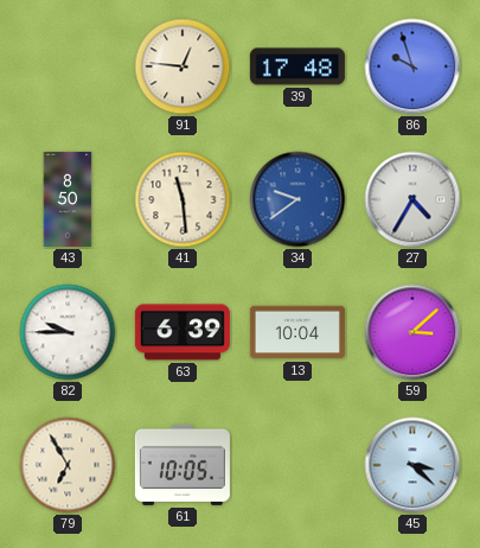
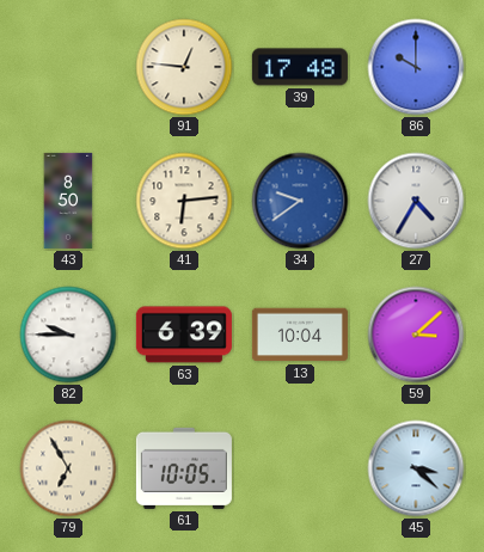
86: 9:57 -> 10:00 (416, 67)
41: 11:29 -> 6:14 (184, 201)
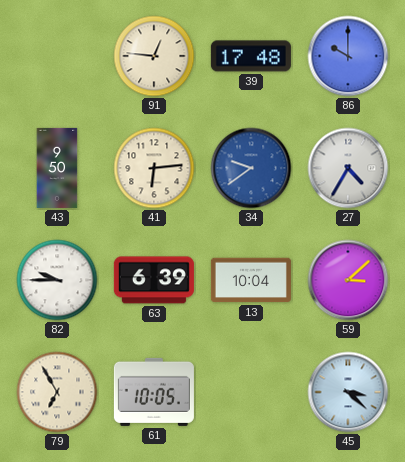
43: 8:50 -> 9:50 (57, 168)
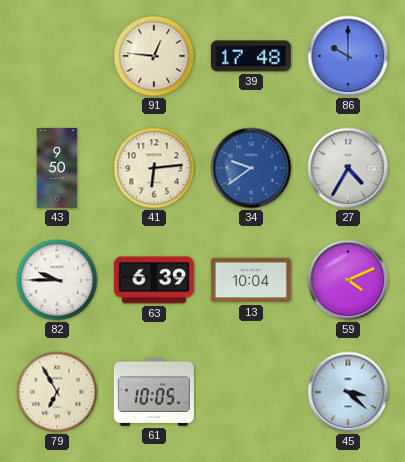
59: 3:08 -> 4:11 (348, 280)
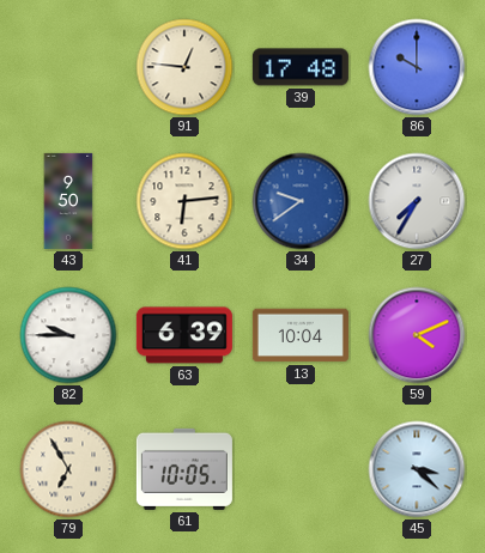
27: 4:35 -> 7:35 (417, 201)
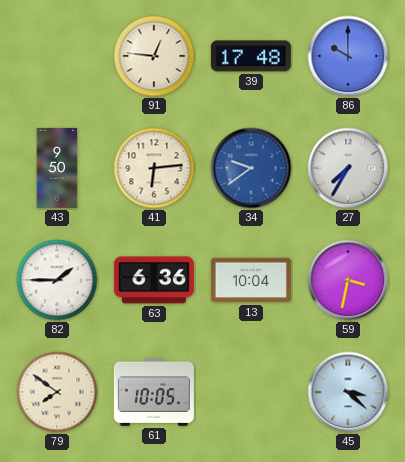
82: 9:45 -> 1:45 (57, 280)
63: 6:39 -> 6:36 (154, 280)
59: 4:11 -> 3:32 (348, 280)
79: 6:55 -> 7:51 (57, 392)
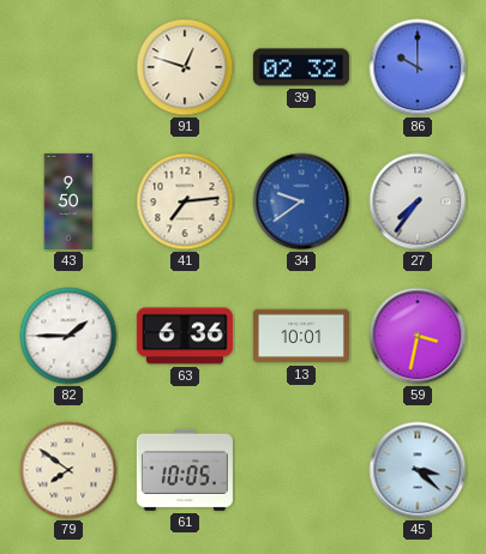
91: 12:46 -> 12:48 (185, 67)
39: 17:48 -> 02:32 (301, 67)
41: 6:14 -> 7:14 (185, 201)
27: 7:35 -> 7:36 (418, 201)
13: 10:04 -> 10:01 (301, 336)
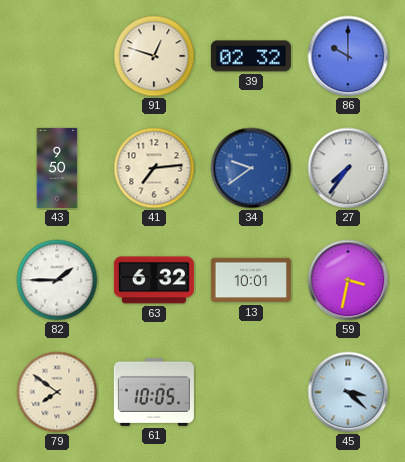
63: 6:36 -> 6:32 (154, 280)
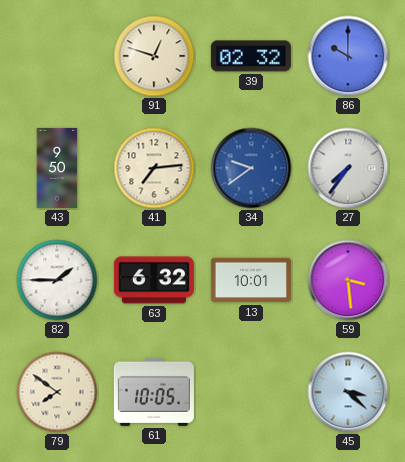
59: 3:32 -> 3:29 (348, 280)
